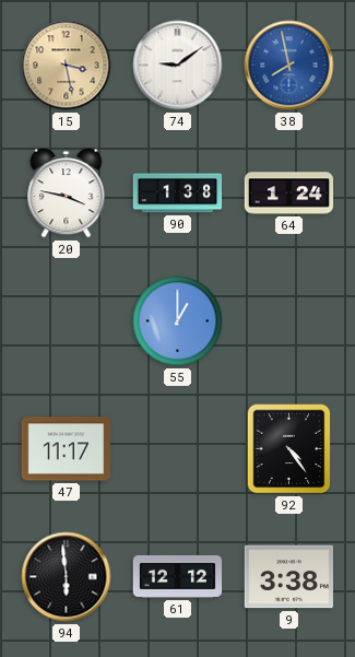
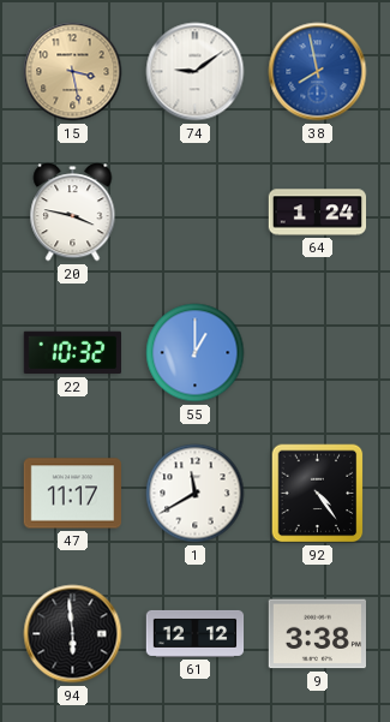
90: 1:38 -> none (178, 193)
22: none -> 10:32 (72, 353)
1: none -> 11:40 (196, 494)
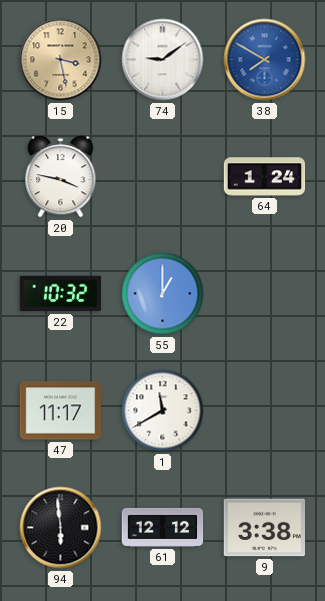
38: 7:58 -> 7:50 (265, 60)
92: 4:24 -> none (318, 494)
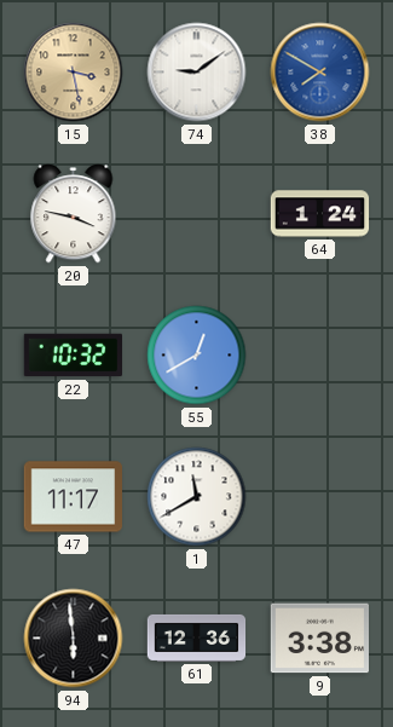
55: 1:00 -> 12:40 (197, 356)
61: 12:12 -> 12:36 (197, 637)
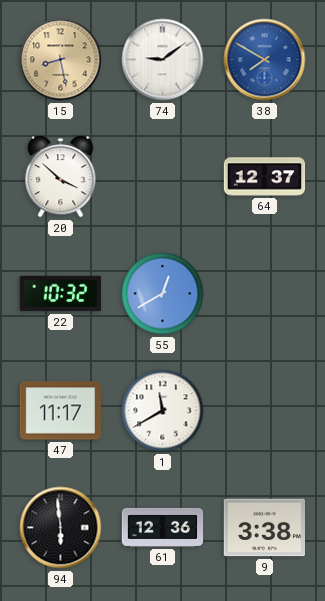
15: 3:28 -> 8:28 (61, 60)
20: 3:47 -> 3:52 (61, 177)
64: 1:24 -> 12:37 (265, 177)
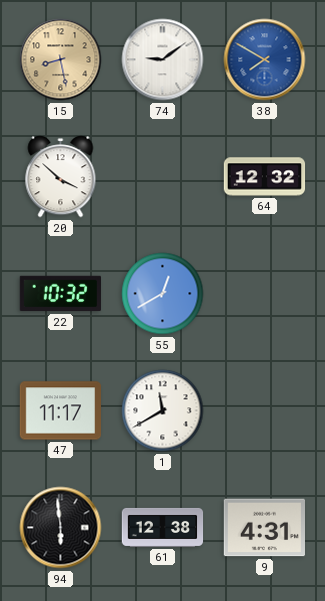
64: 12:37 -> 12:32 (265, 177)
61: 12:36 -> 12:38 (163, 527)
9: 3:38 -> 4:31 (264, 528)
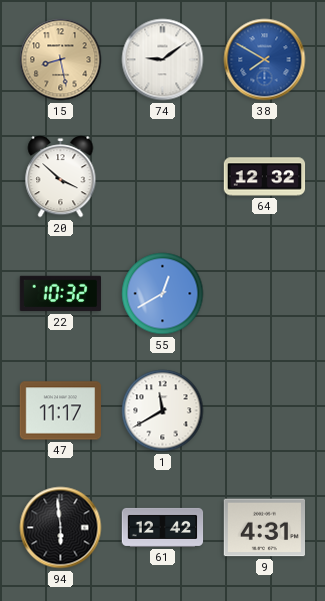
61: 12:38 -> 12:42 (163, 527)
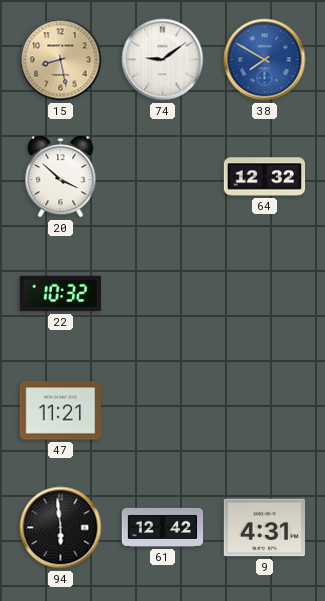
55: 12:40 -> none (163, 294)
47: 11:17 -> 11:21 (61, 411)
1: 11:40 -> none (163, 411)
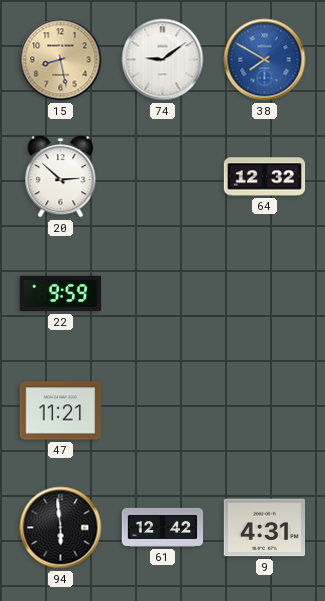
20: 3:52 -> 2:52 (61, 177)
22: 10:32 -> 9:59 (60, 294)
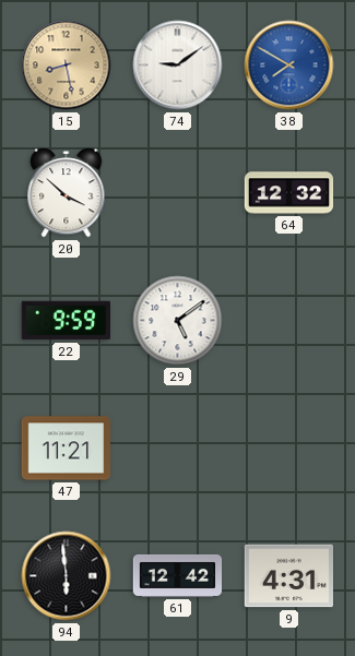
20: 2:52 -> 3:52 (67, 193)
29: none -> 5:09 (178, 321)
